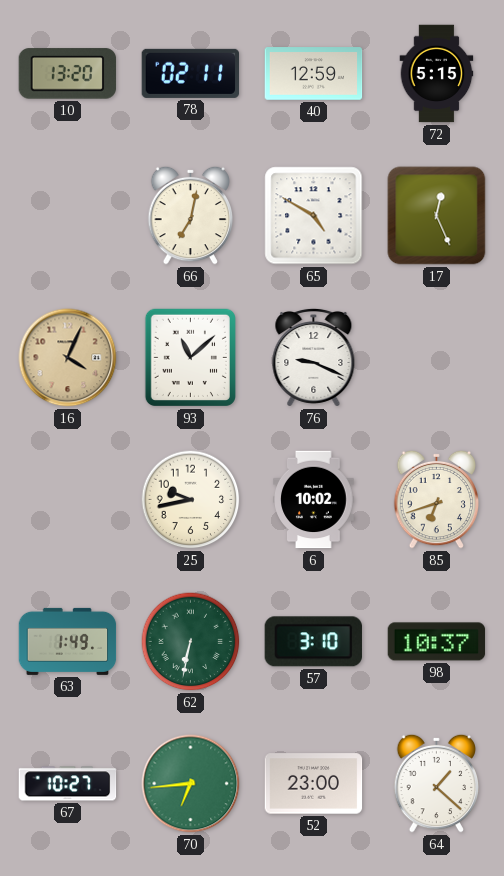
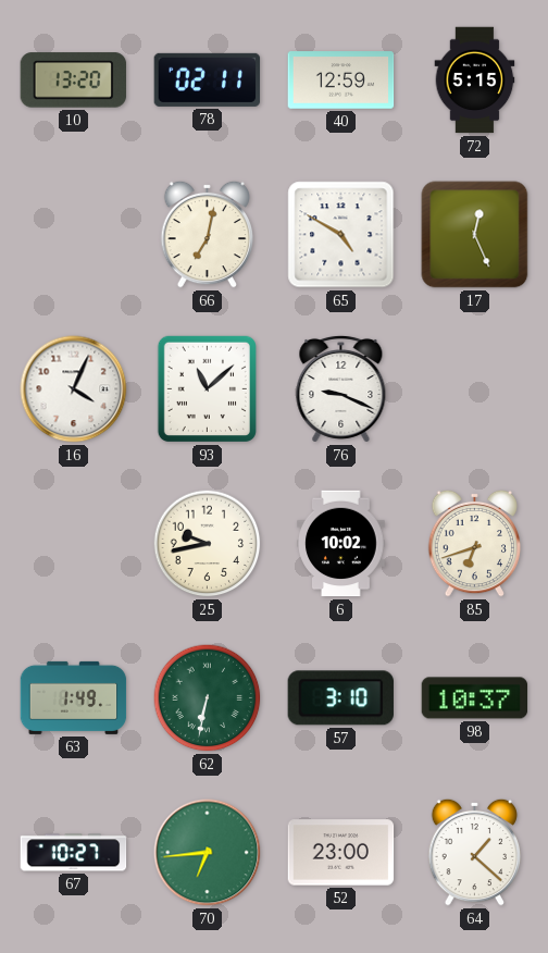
16 dial: champagne -> white (74, 389)
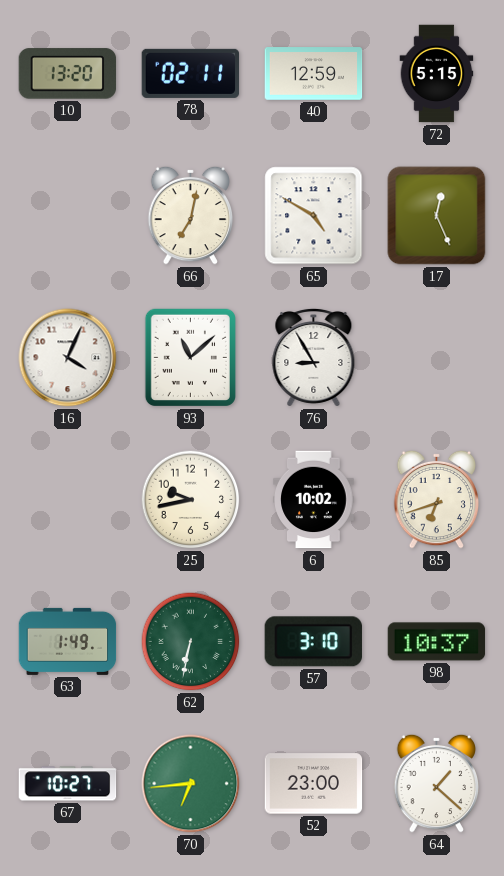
76: 9:19 -> 8:55 (314, 357)
